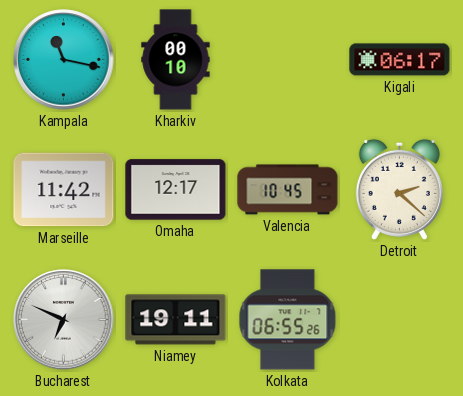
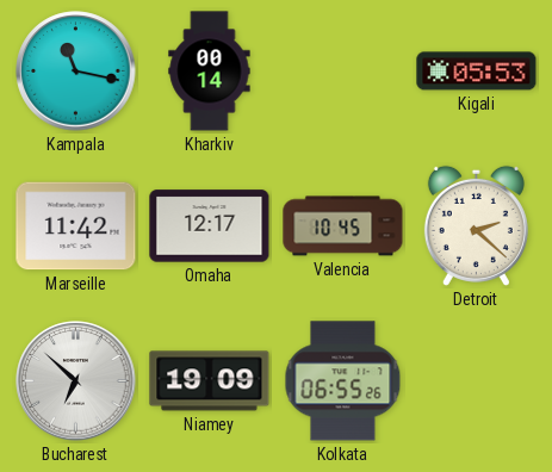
Kharkiv: 00:10 -> 00:14 (210, 72)
Kigali: 06:17 -> 05:53 (477, 72)
Bucharest: 6:49 -> 6:52 (76, 381)
Niamey: 19:11 -> 19:09 (210, 381)
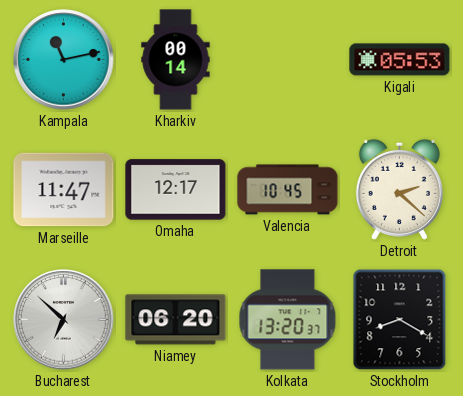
Kampala: 11:17 -> 11:13 (64, 60)
Marseille: 11:42 -> 11:47 (64, 190)
Niamey: 19:09 -> 06:20 (176, 320)
Kolkata: 06:55 -> 13:20 (288, 320)
Stockholm: none -> 8:20 (400, 320)
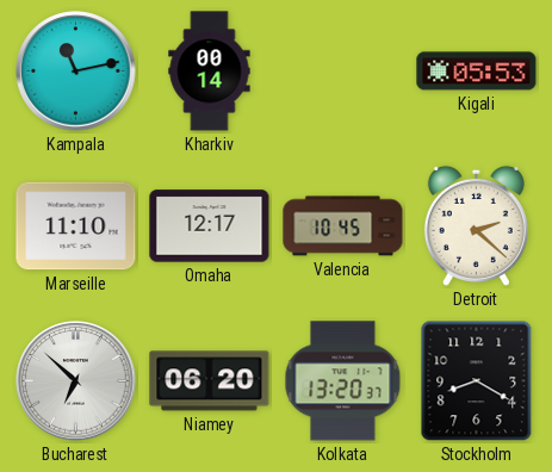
Marseille: 11:47 -> 11:10 (76, 226)
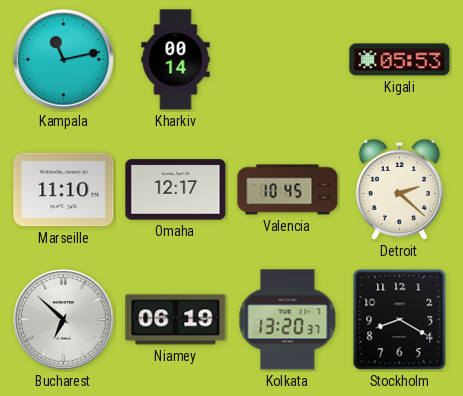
Niamey: 06:20 -> 06:19 (176, 320)
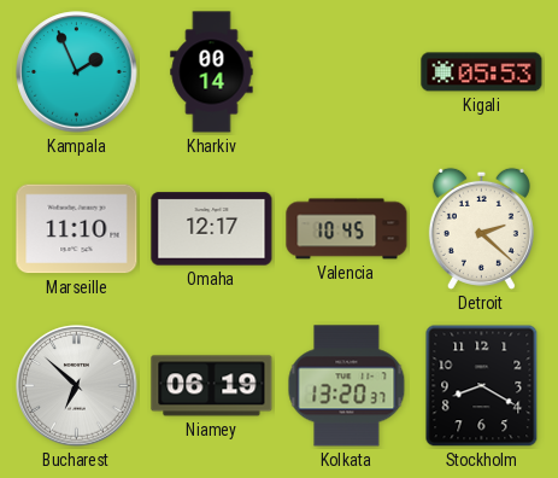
Kampala: 11:13 -> 1:56 (77, 72)
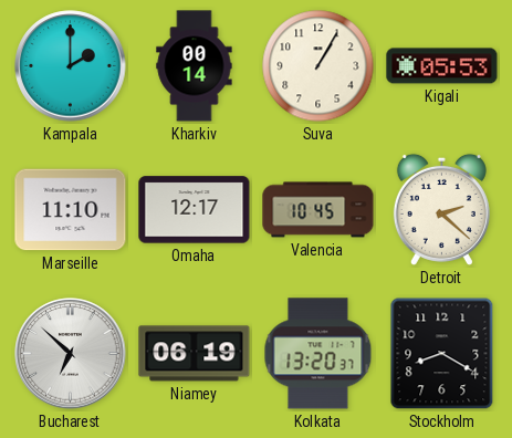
Kampala: 1:56 -> 2:00 (71, 66)
Suva: none -> 1:05 (318, 66)
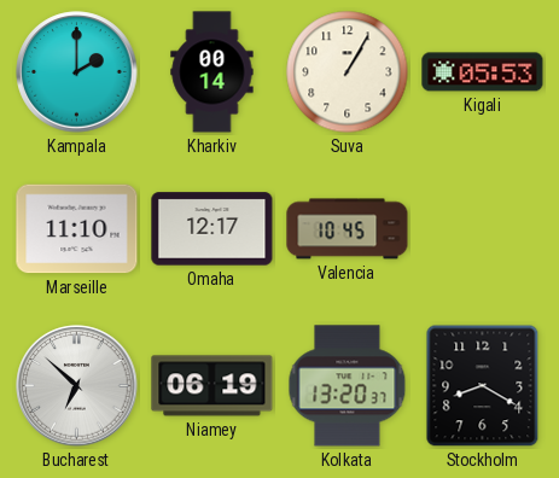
Detroit: 2:22 -> none (441, 209)
